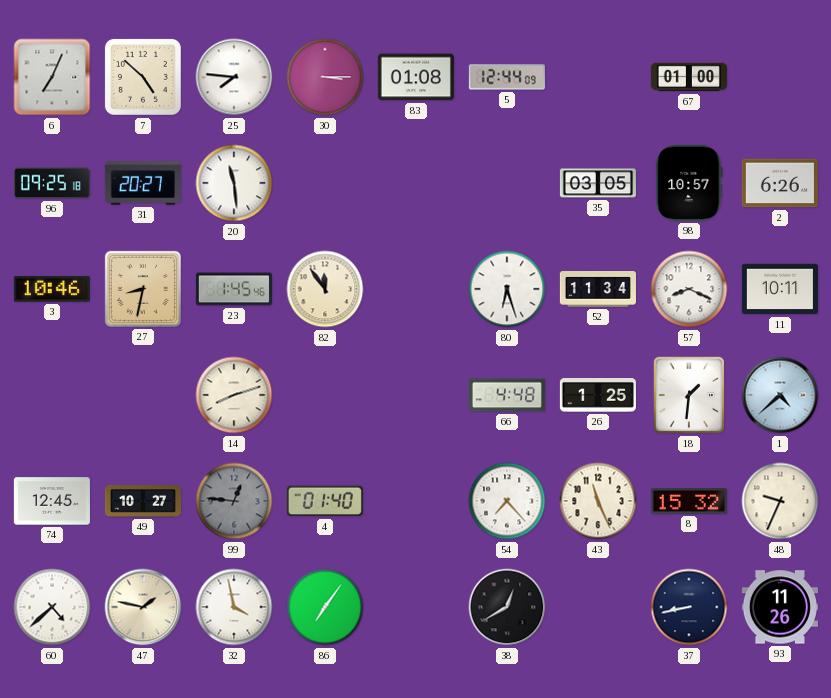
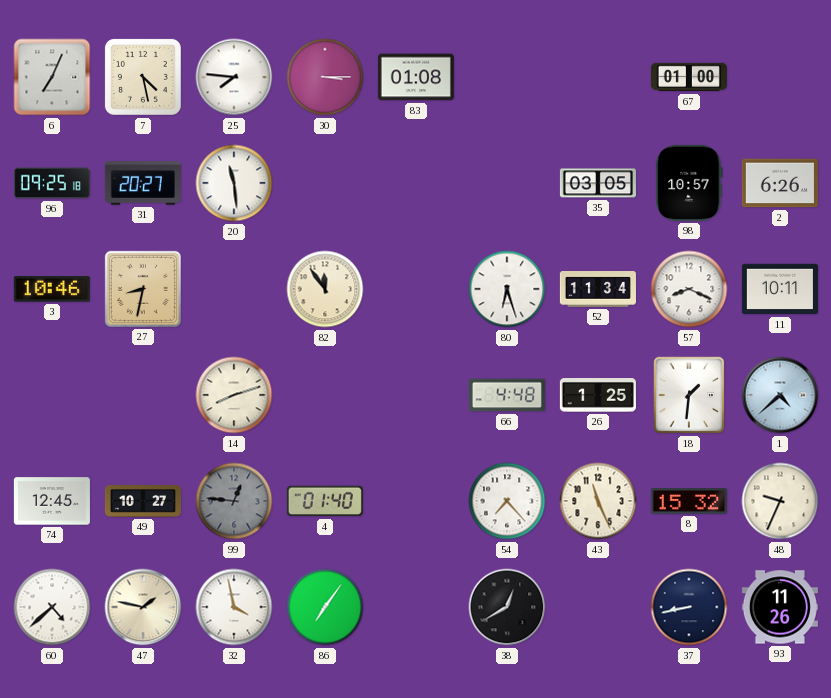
7: 4:52 -> 4:28 (143, 77)
5: 12:44 -> none (507, 77)
23: 1:45 -> none (234, 289)
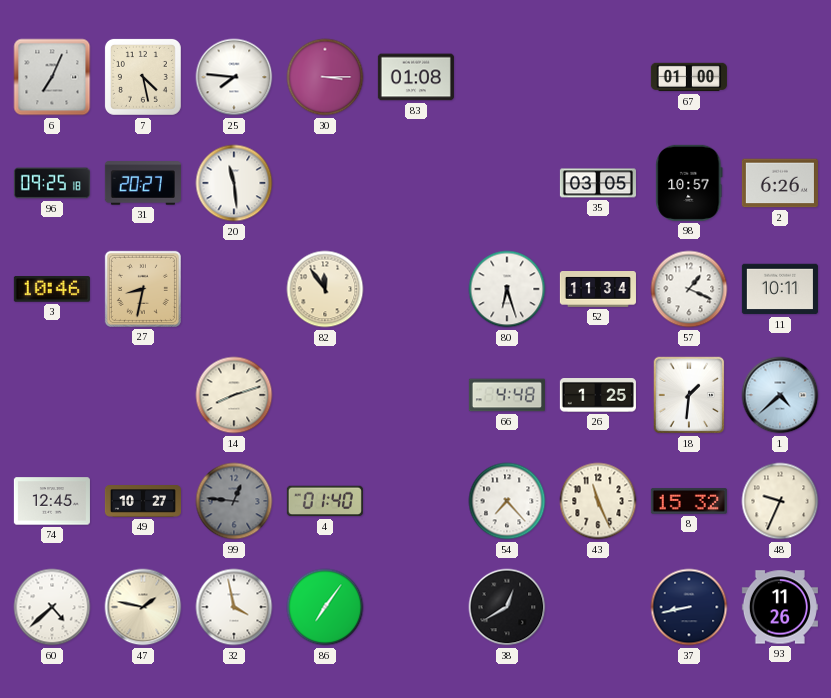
57: 8:19 -> 1:19 (689, 289)
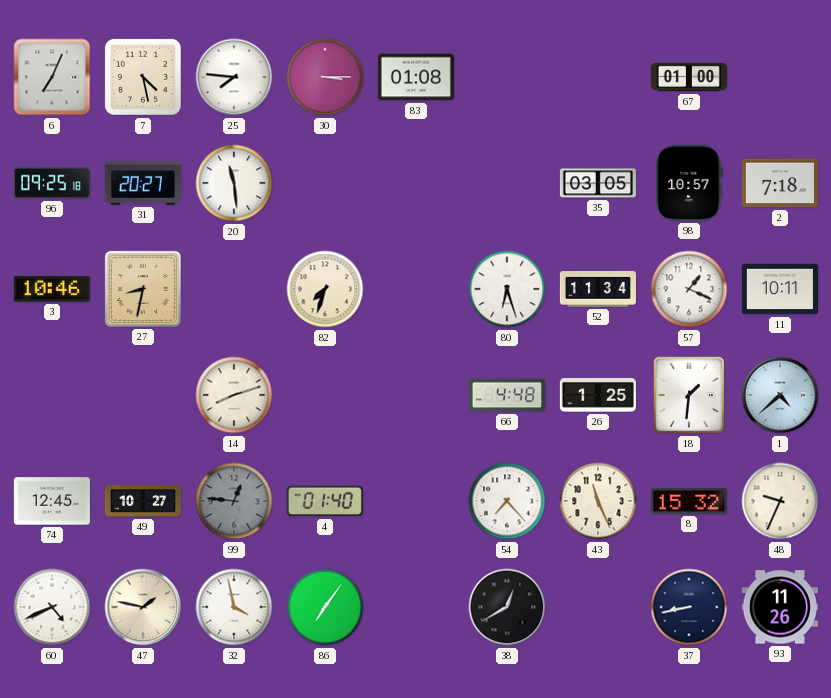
2: 6:26 -> 7:18 (780, 183)
82: 11:54 -> 7:33 (325, 289)
60: 4:38 -> 4:41 (52, 607)
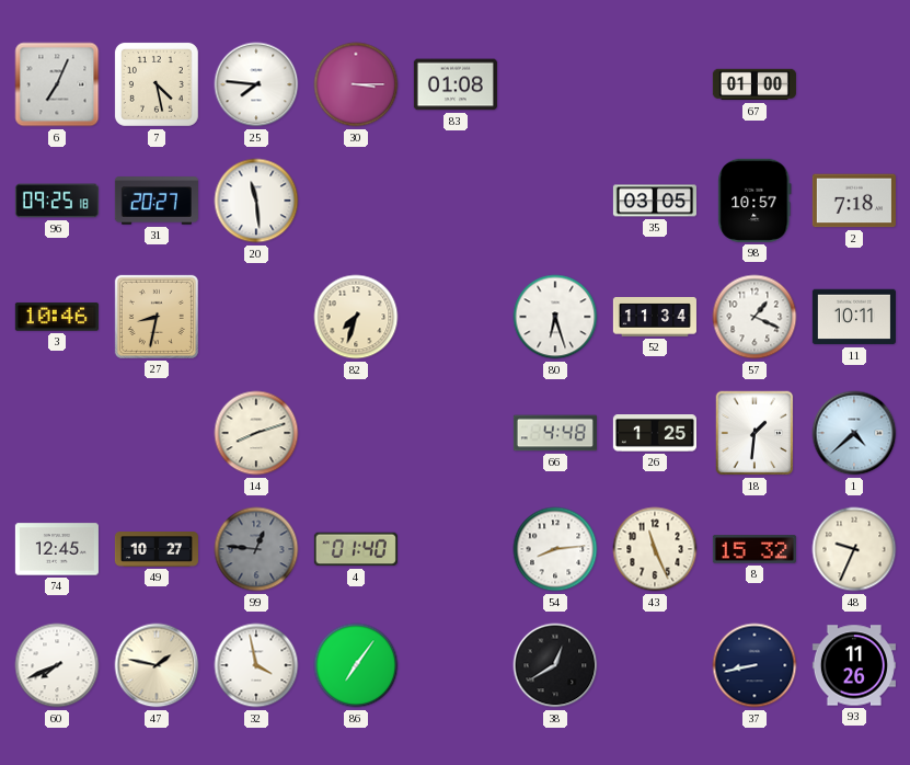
54: 7:23 -> 8:14 (555, 549)
60: 4:41 -> 7:41 (57, 665)
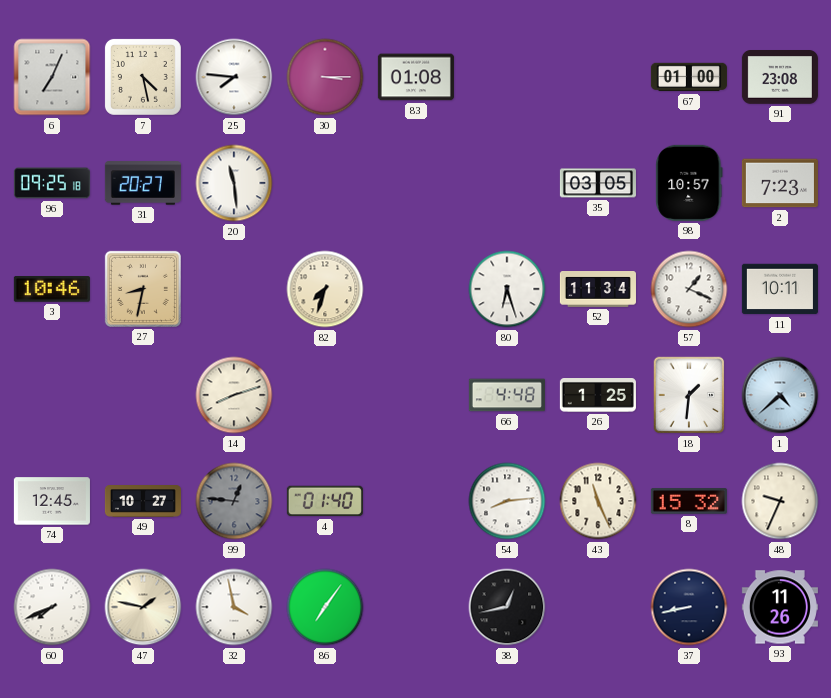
91: none -> 23:08 (780, 78)
2: 7:18 -> 7:23 (780, 183)
38: 12:40 -> 12:43 (507, 607)
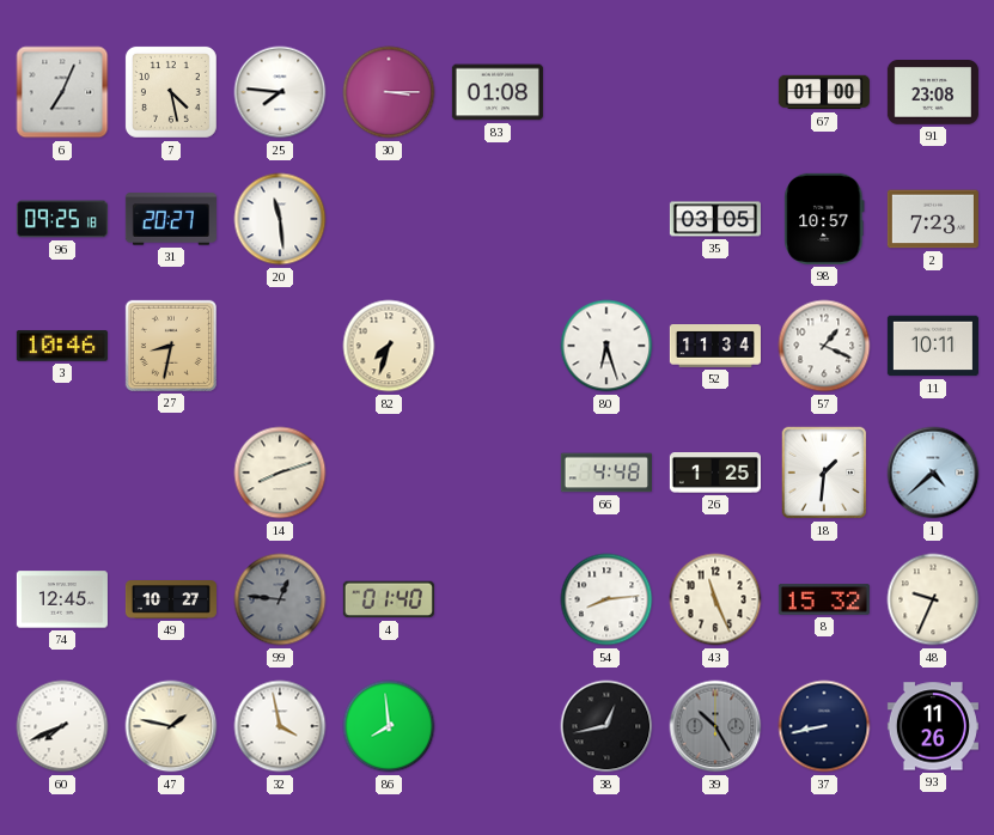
86: 7:06 -> 7:59 (389, 726)
39: none -> 10:25 (715, 726)
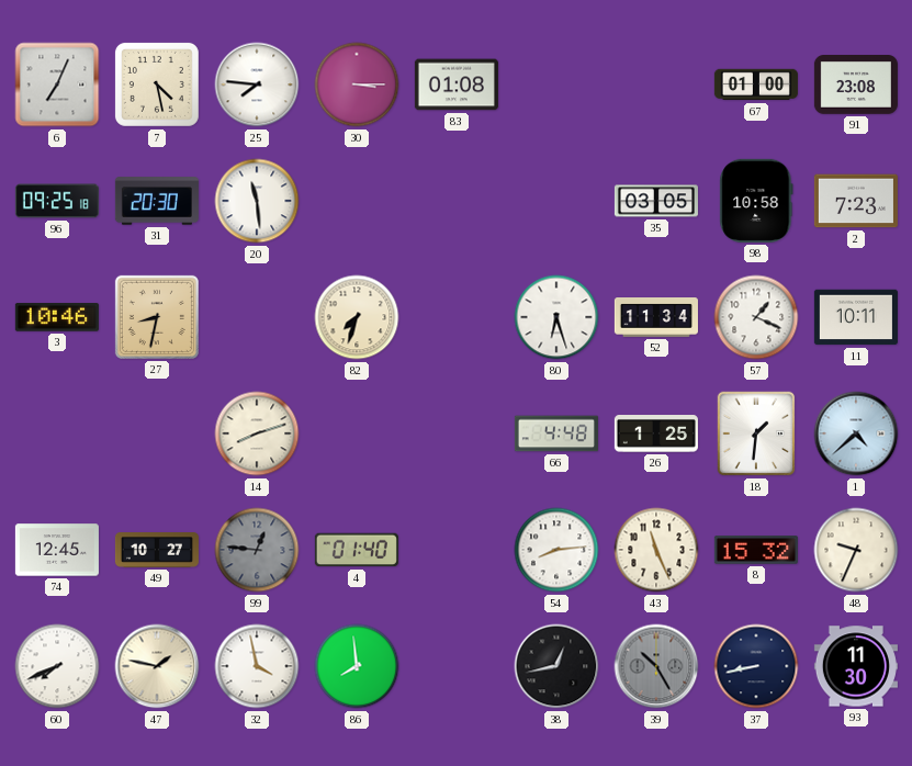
31: 20:27 -> 20:30 (157, 201)
98: 10:57 -> 10:58 (756, 201)
93: 11:26 -> 11:30 (856, 666)
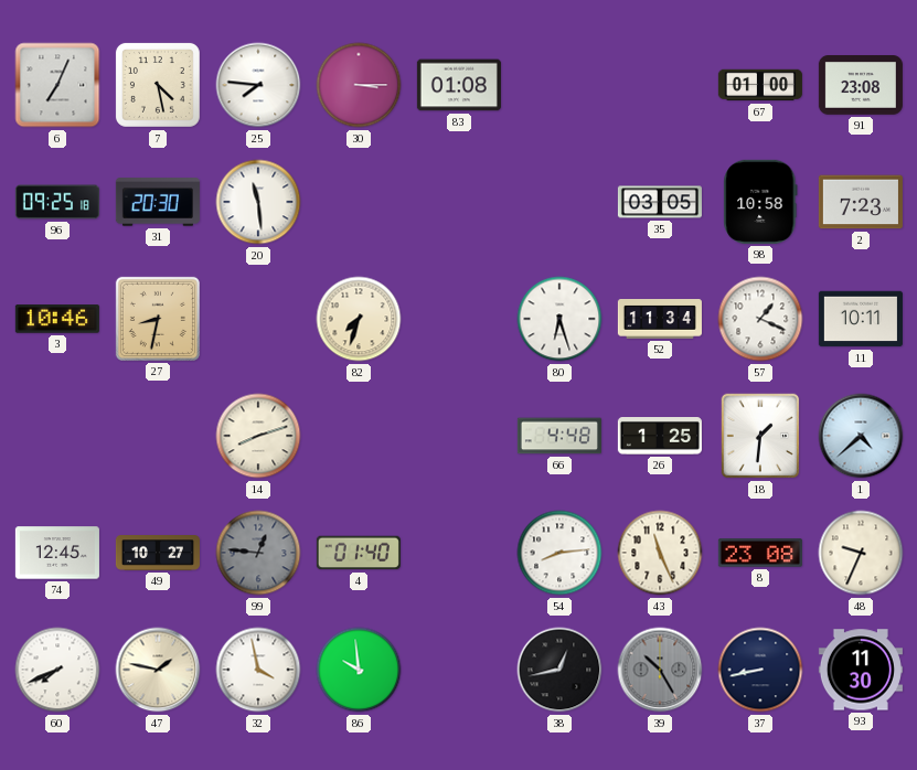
8: 15:32 -> 23:08 (760, 553)
86: 7:59 -> 9:59 (359, 670)
